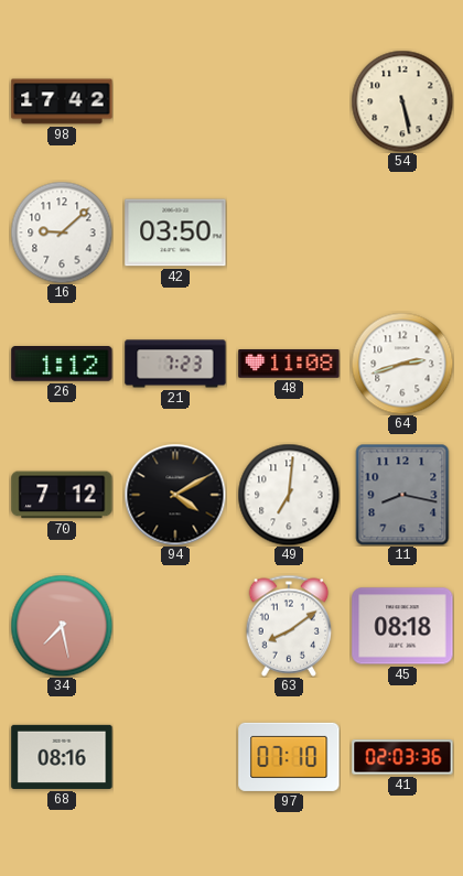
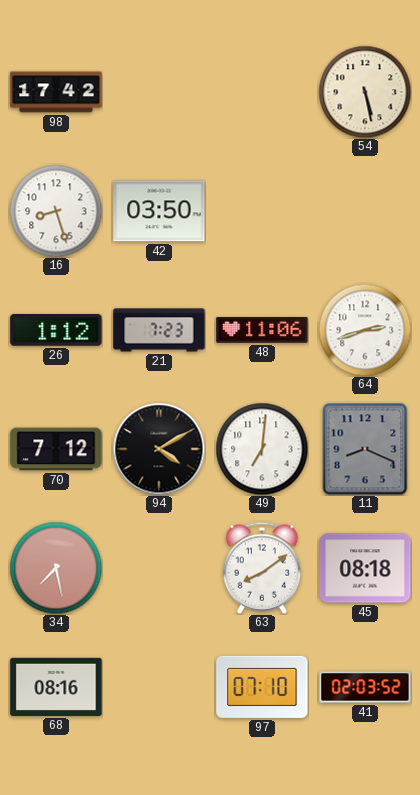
16: 9:08 -> 8:27 (56, 211)
48: 11:08 -> 11:06 (262, 331)
11: 8:17 -> 8:19 (365, 449)
41: 02:03:36 -> 02:03:52 (365, 687)
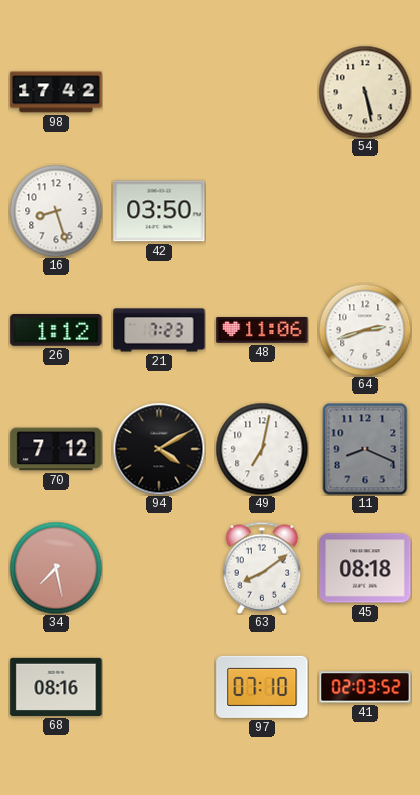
49: 7:01 -> 7:02 (262, 449)
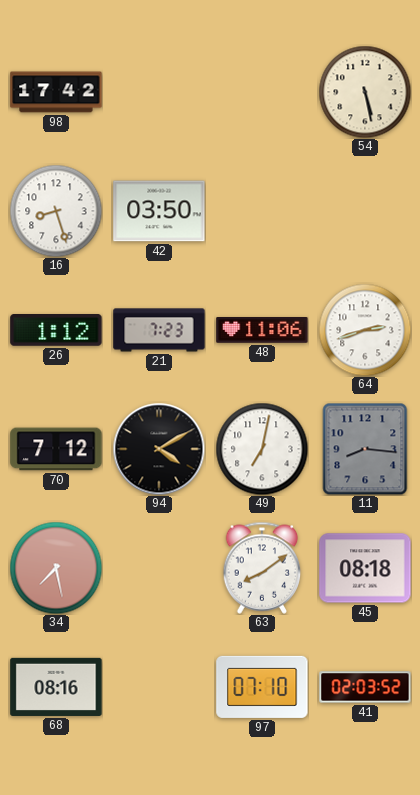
11: 8:19 -> 8:16 (365, 449)
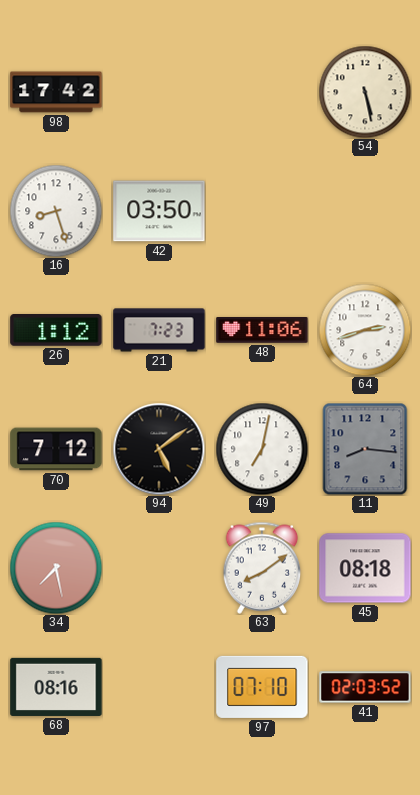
94: 4:10 -> 5:09 (159, 449)
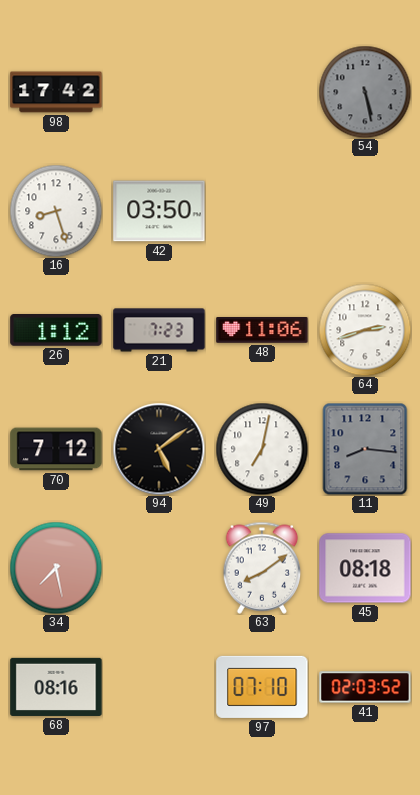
54 dial: cream -> grey (365, 92)
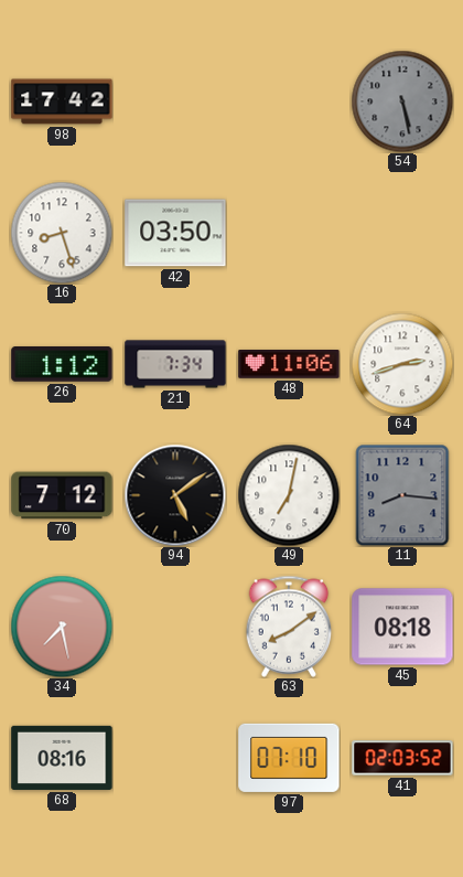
21: 7:23 -> 7:34 (175, 364)
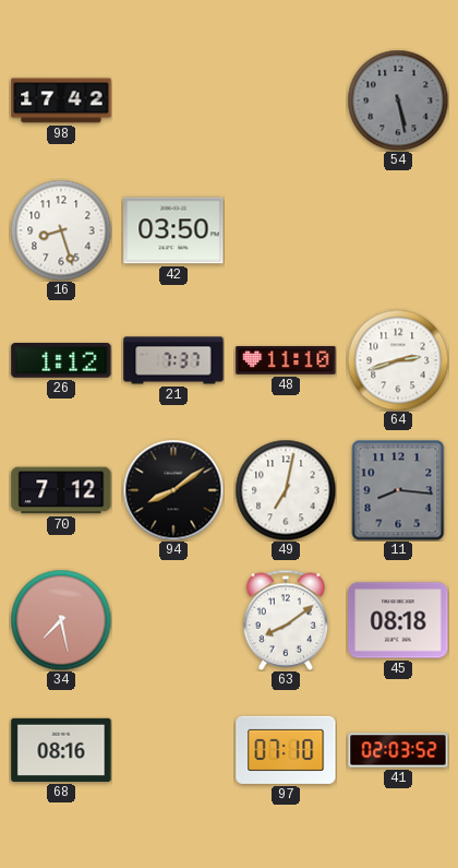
21: 7:34 -> 7:37 (173, 360)
48: 11:06 -> 11:10 (286, 361)
94: 5:09 -> 8:09 (173, 490)
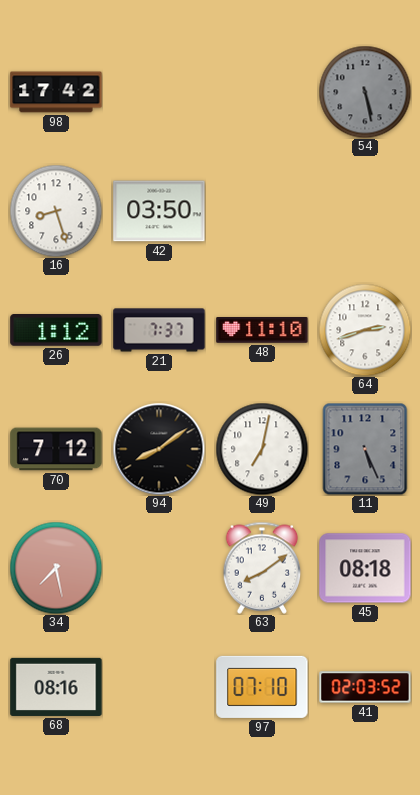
11: 8:16 -> 5:26 (365, 449)
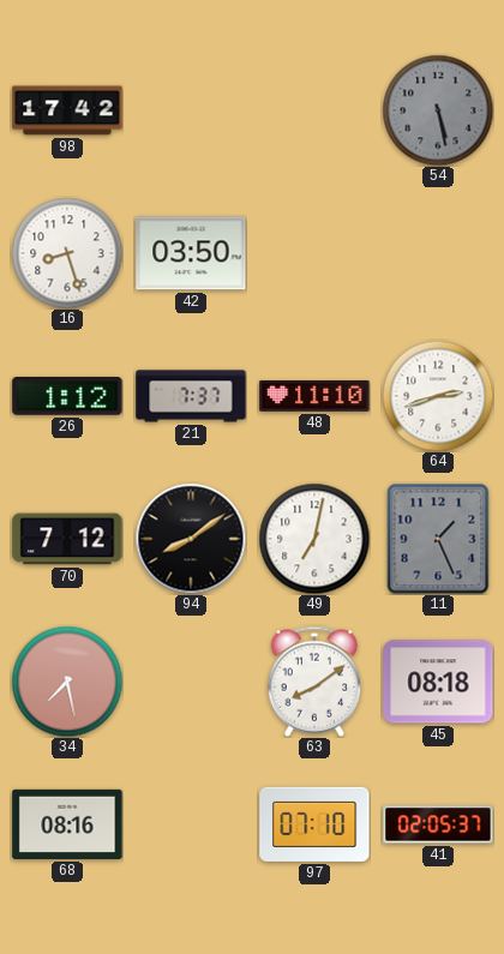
11: 5:26 -> 1:26 (438, 539)
41: 02:03 -> 02:05 (438, 824)
